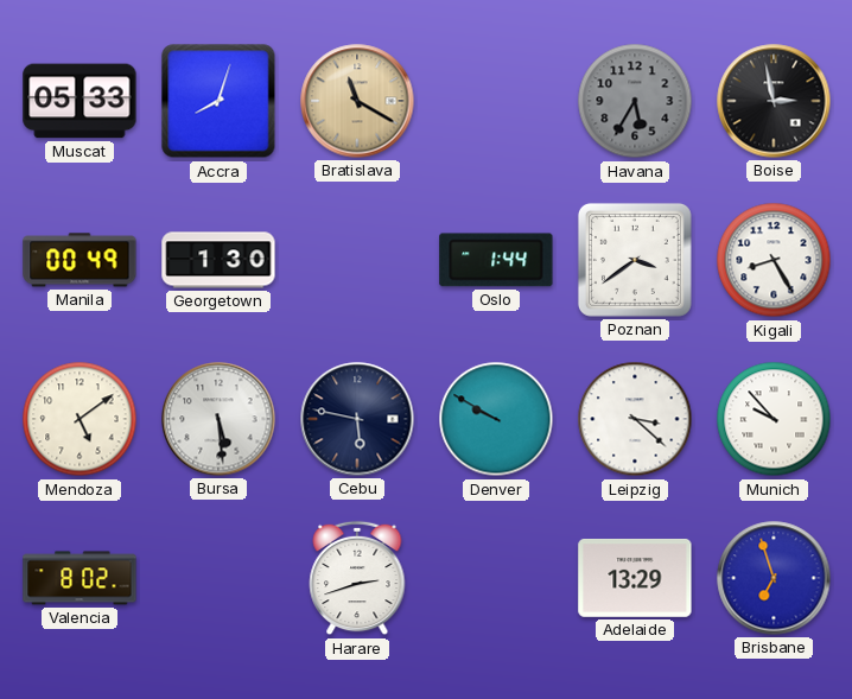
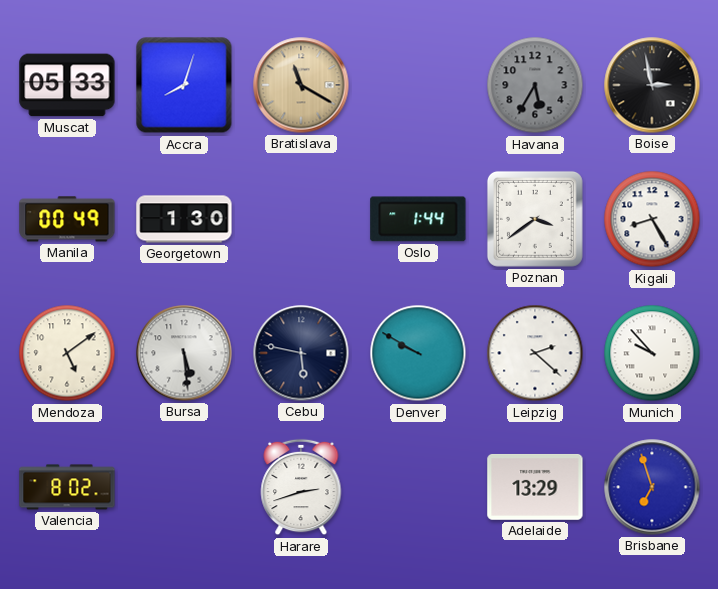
Leipzig: 3:22 -> 2:22 (535, 353)
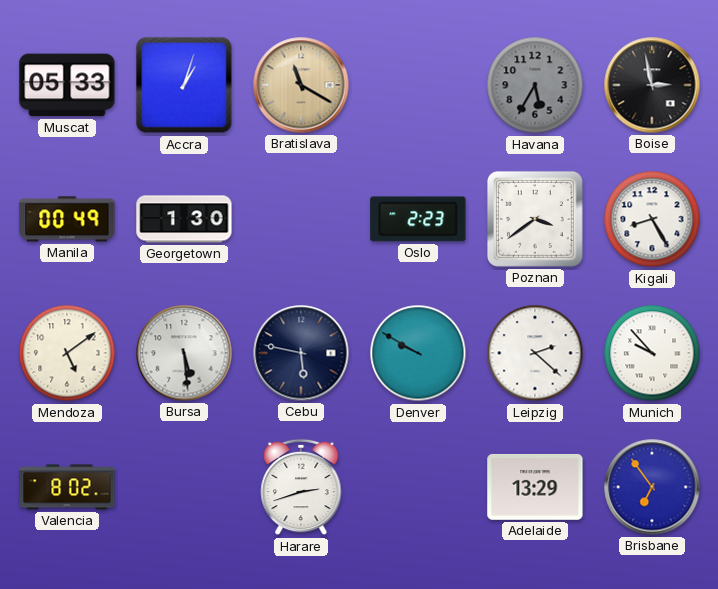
Accra: 8:03 -> 1:03 (184, 85)
Oslo: 1:44 -> 2:23 (418, 219)
Brisbane: 6:57 -> 6:54 (652, 487)
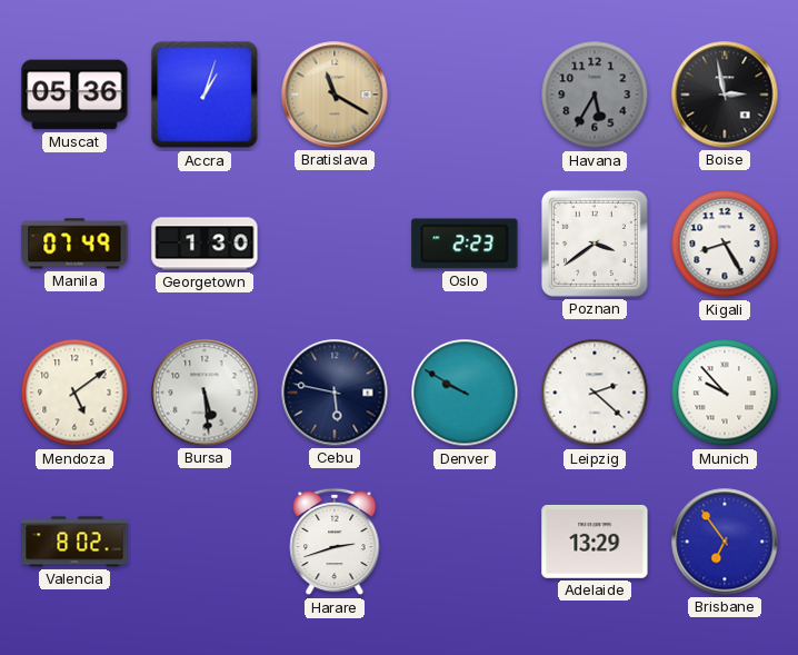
Muscat: 05:33 -> 05:36 (74, 95)
Manila: 00:49 -> 07:49 (74, 244)
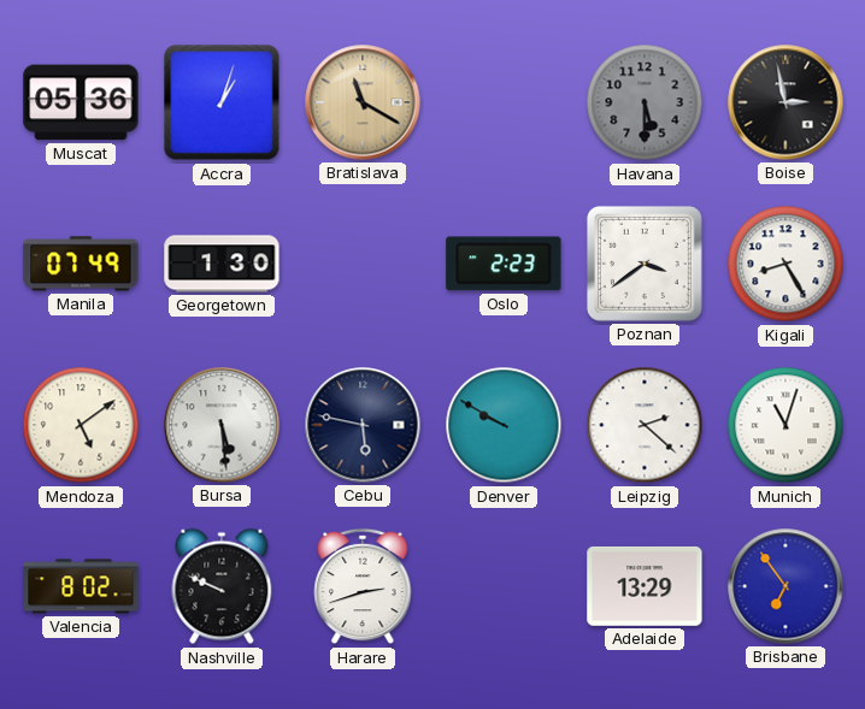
Havana: 5:35 -> 5:30 (645, 102)
Munich: 9:53 -> 11:03 (785, 425)
Nashville: none -> 9:49 (222, 586)
